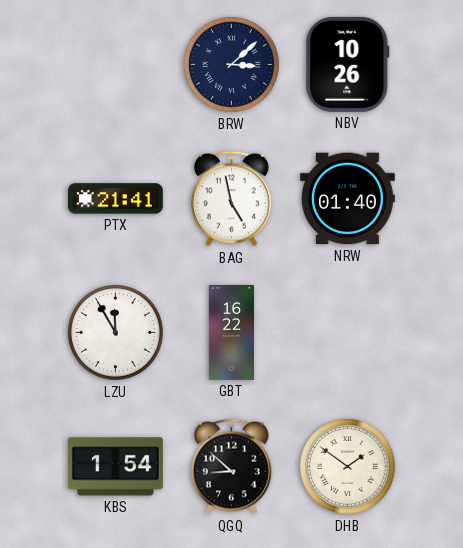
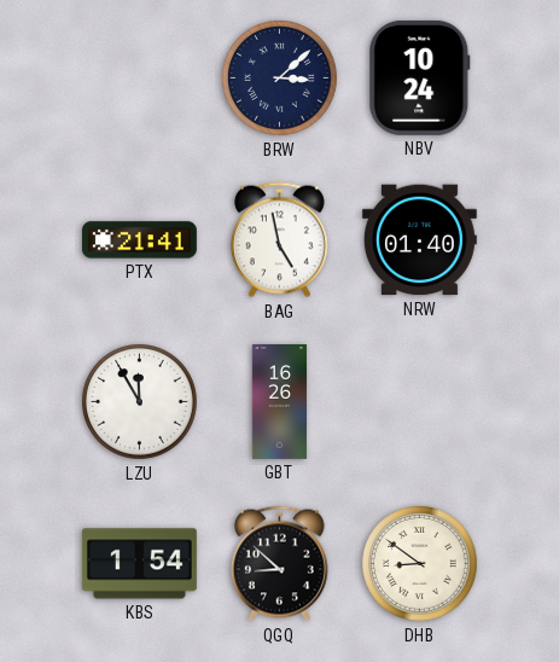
NBV: 10:26 -> 10:24 (420, 77)
GBT: 16:22 -> 16:26 (279, 402)
DHB: 1:51 -> 8:51 (420, 564)
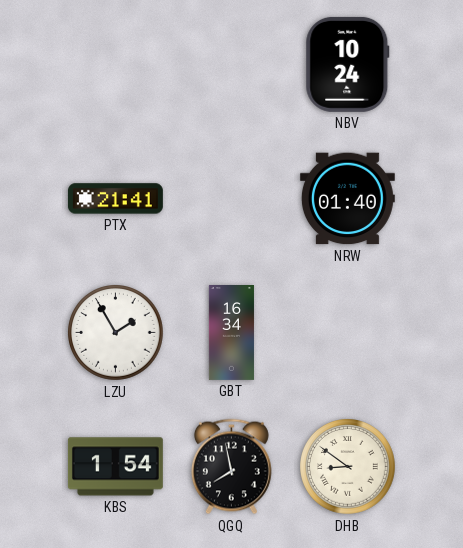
BRW: 3:08 -> none (280, 79)
BAG: 4:58 -> none (279, 240)
LZU: 11:55 -> 1:55 (116, 333)
GBT: 16:26 -> 16:34 (231, 333)
QGQ: 8:52 -> 7:58 (231, 467)
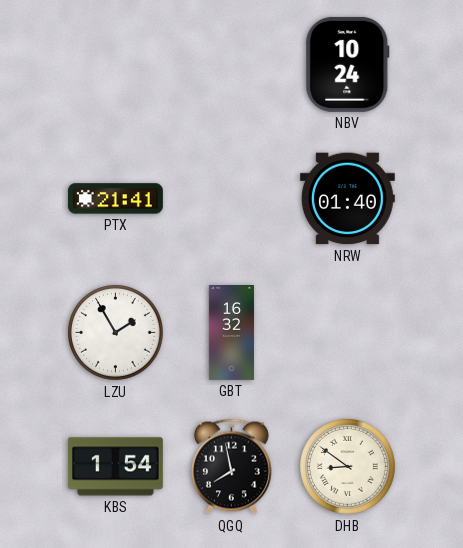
GBT: 16:34 -> 16:32 (231, 333)
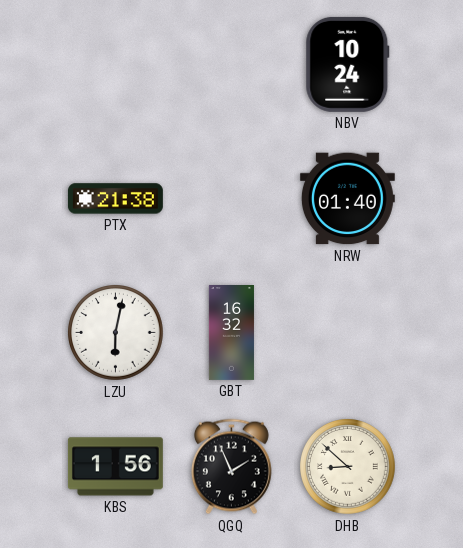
PTX: 21:41 -> 21:38 (115, 199)
LZU: 1:55 -> 6:02 (116, 333)
KBS: 1:54 -> 1:56 (115, 467)
QGQ: 7:58 -> 1:56 (231, 467)
DHB: 8:51 -> 8:52 (348, 467)
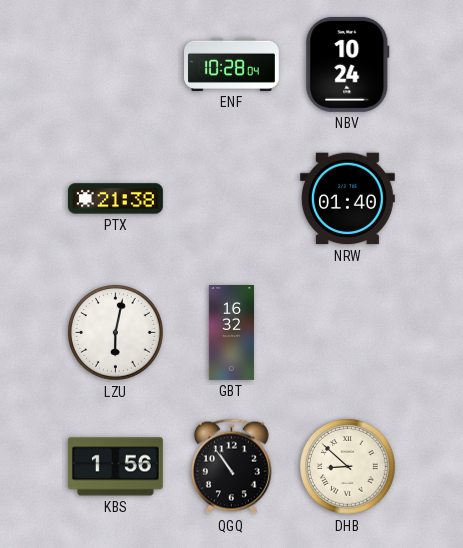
ENF: none -> 10:28 (232, 64)
QGQ: 1:56 -> 10:54 (231, 467)
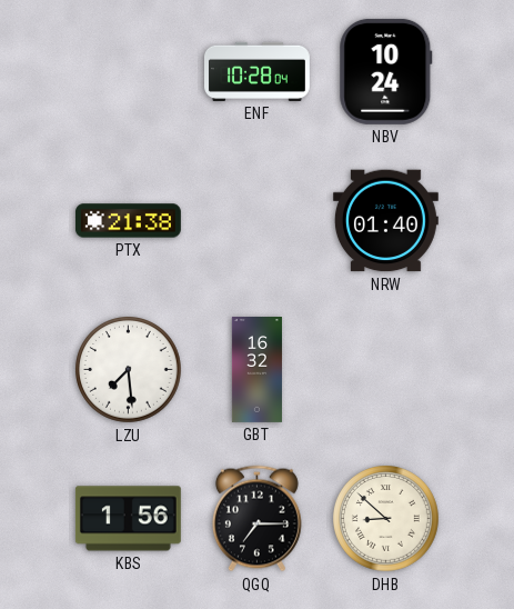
LZU: 6:02 -> 7:29 (129, 370)
QGQ: 10:54 -> 7:15 (256, 519)
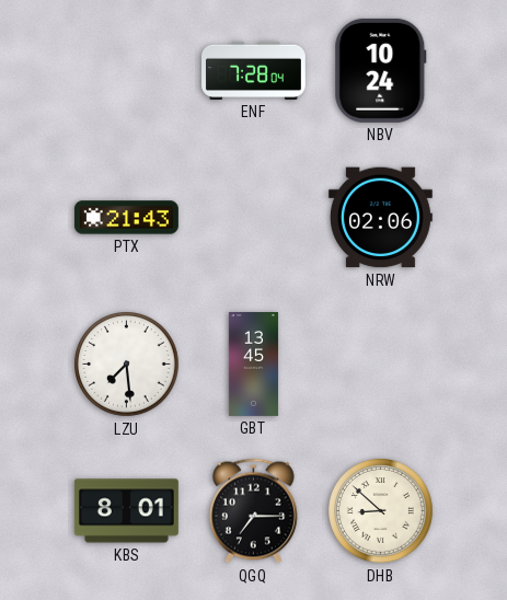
ENF: 10:28 -> 7:28 (254, 70)
PTX: 21:38 -> 21:43 (126, 218)
NRW: 01:40 -> 02:06 (380, 218)
GBT: 16:32 -> 13:45 (253, 365)
KBS: 1:56 -> 8:01 (126, 511)
